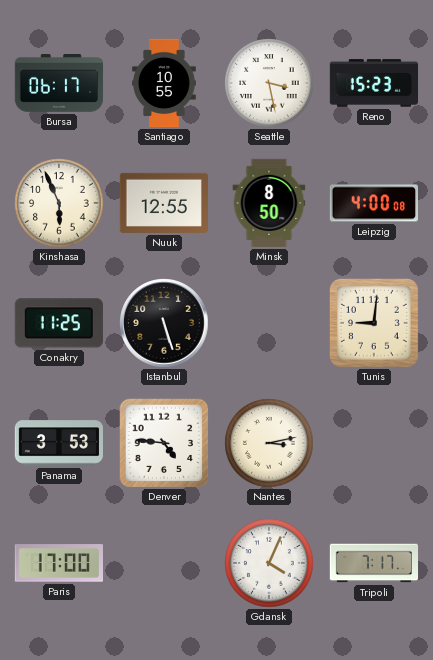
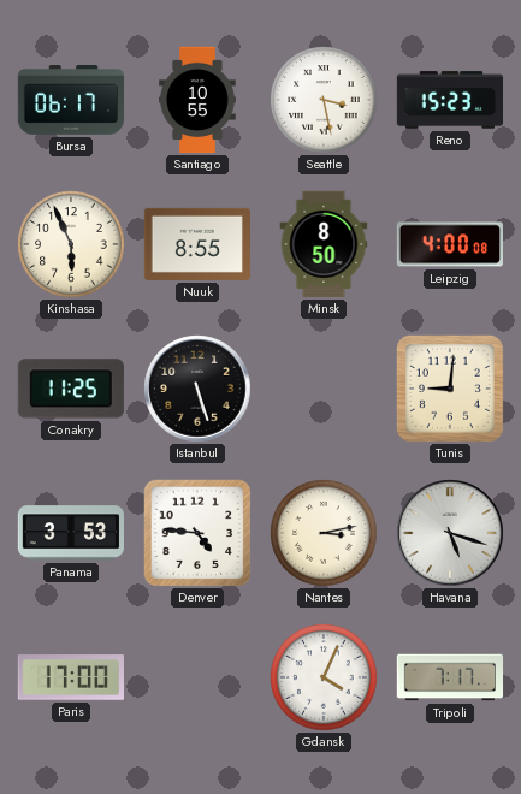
Nuuk: 12:55 -> 8:55 (196, 244)
Havana: none -> 5:18 (450, 533)
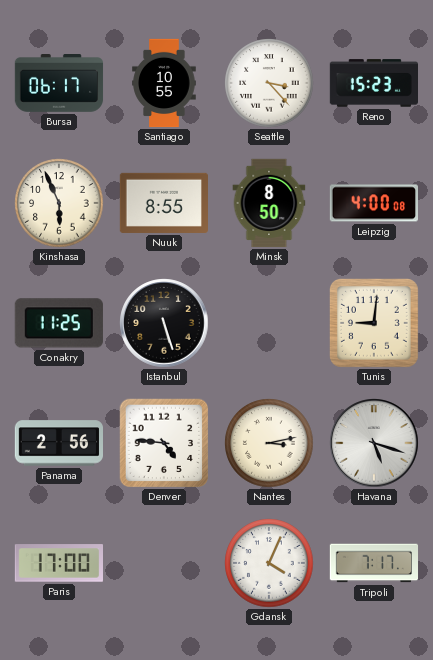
Seattle: 3:28 -> 3:23 (269, 83)
Panama: 3:53 -> 2:56 (58, 443)
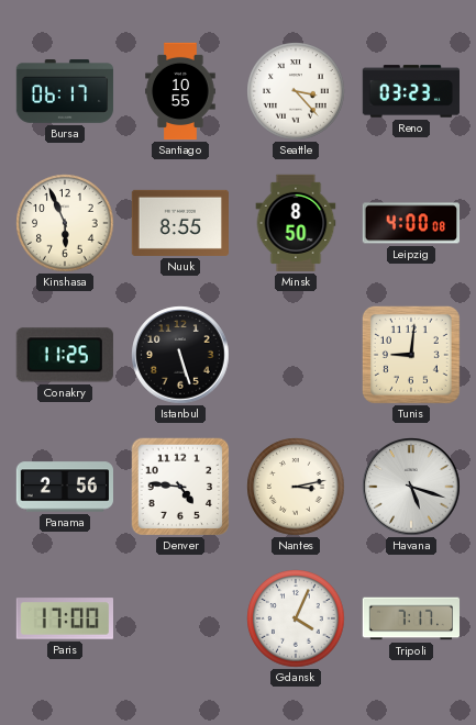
Reno: 15:23 -> 03:23 (410, 91)
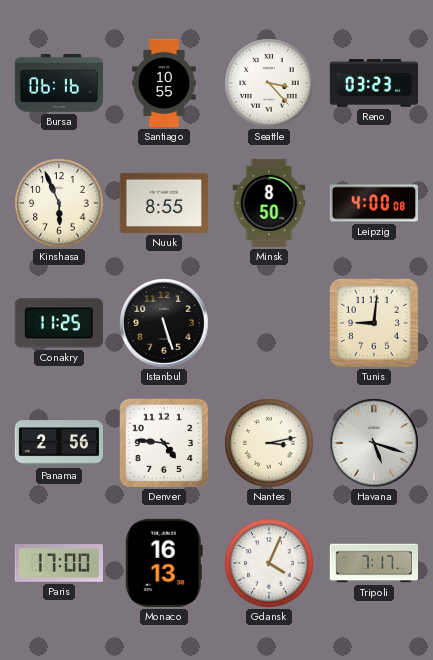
Bursa: 06:17 -> 06:16 (59, 83)
Monaco: none -> 16:13 (164, 563)
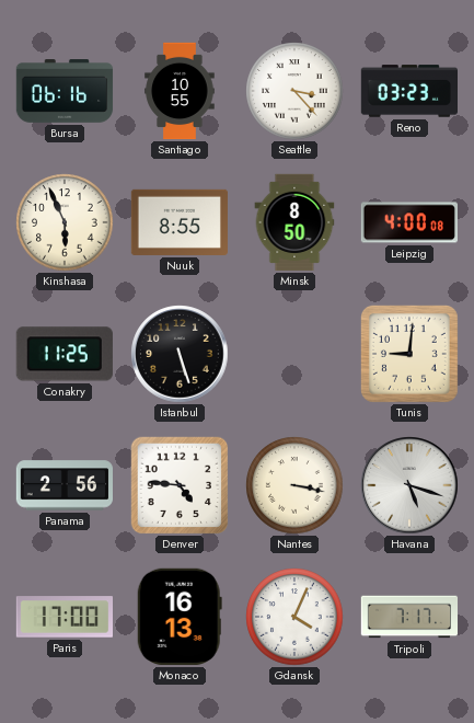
Nantes: 3:13 -> 3:17 (294, 485)
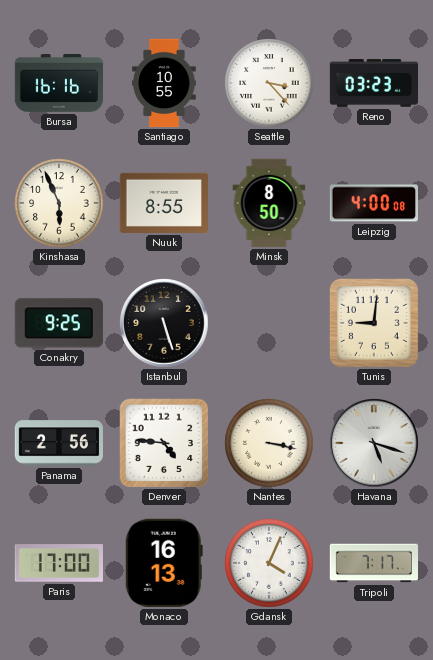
Bursa: 06:16 -> 16:16 (59, 83)
Conakry: 11:25 -> 9:25 (59, 323)
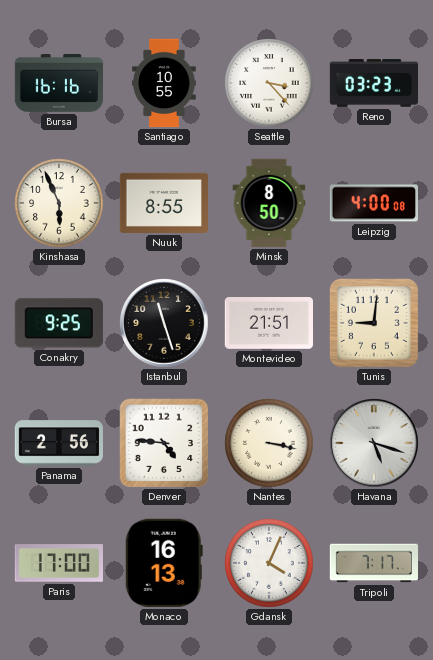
Istanbul: 5:27 -> 11:27 (164, 323)
Montevideo: none -> 21:51 (268, 324)
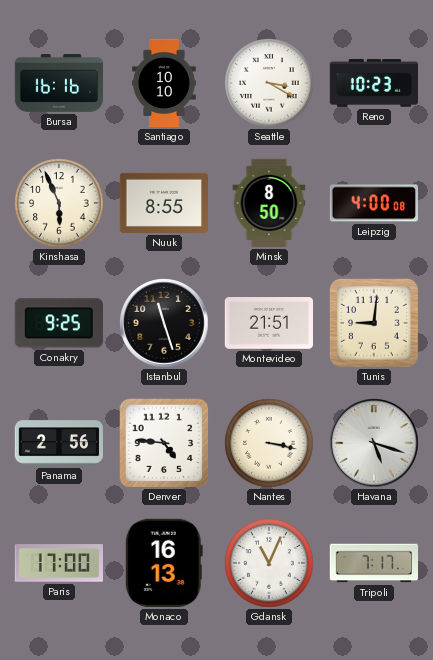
Santiago: 10:55 -> 10:10 (164, 83)
Seattle: 3:23 -> 3:20 (269, 83)
Reno: 03:23 -> 10:23 (373, 83)
Gdansk: 4:04 -> 11:04 (269, 563)
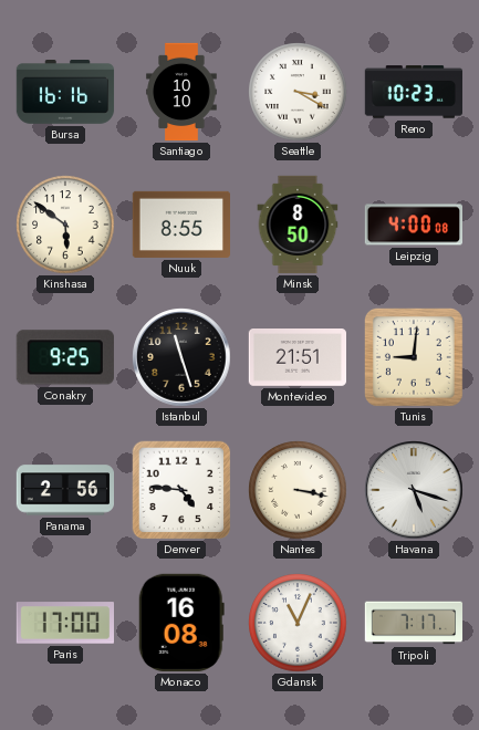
Kinshasa: 5:56 -> 5:51 (65, 225)
Monaco: 16:13 -> 16:08 (181, 623)
